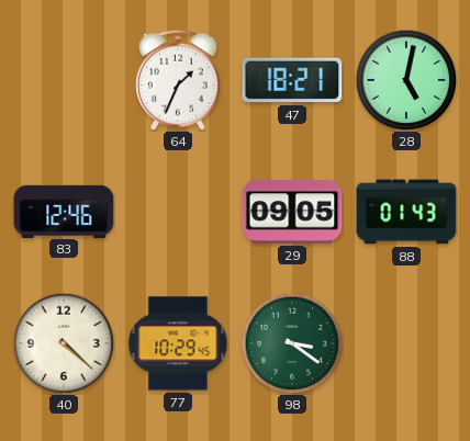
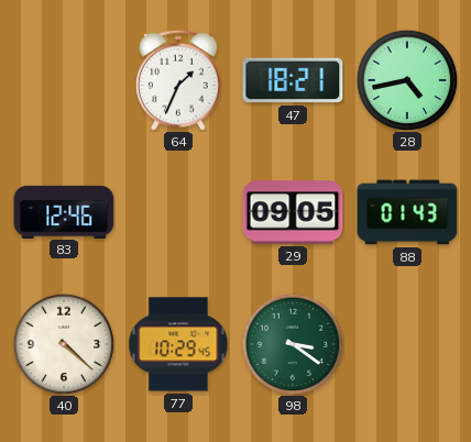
28: 5:02 -> 4:43 (407, 80)
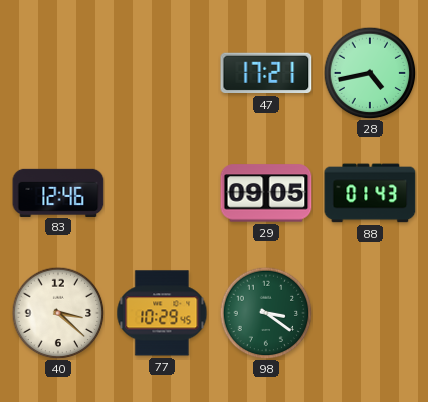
64: 1:34 -> none (178, 80)
47: 18:21 -> 17:21 (266, 73)
40: 4:22 -> 3:22 (58, 313)
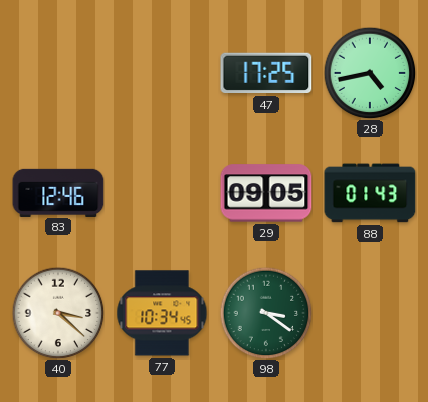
47: 17:21 -> 17:25 (266, 73)
77: 10:29 -> 10:34 (162, 313)
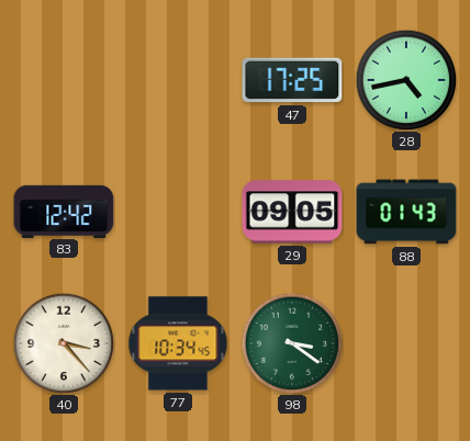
83: 12:46 -> 12:42 (64, 211)
40: 3:22 -> 3:23 (64, 343)
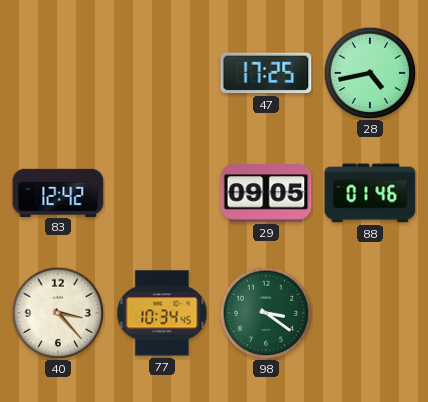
88: 01:43 -> 01:46 (370, 193)
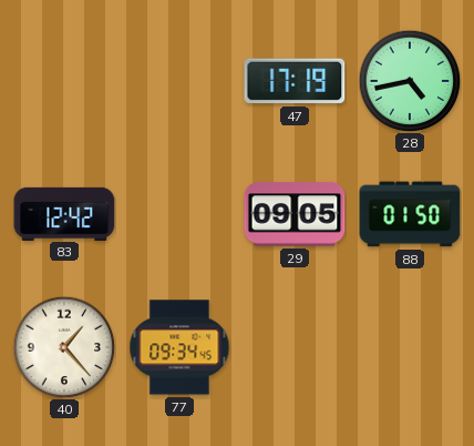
47: 17:25 -> 17:19 (295, 81)
88: 01:46 -> 01:50 (410, 214)
40: 3:23 -> 1:23 (64, 347)
77: 10:34 -> 09:34 (179, 347)
98: 3:21 -> none (266, 313)
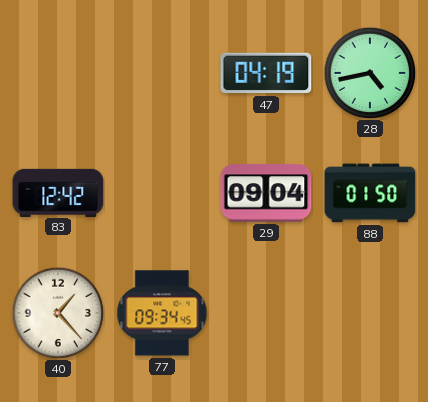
47: 17:19 -> 04:19 (266, 73)
29: 09:05 -> 09:04 (266, 193)
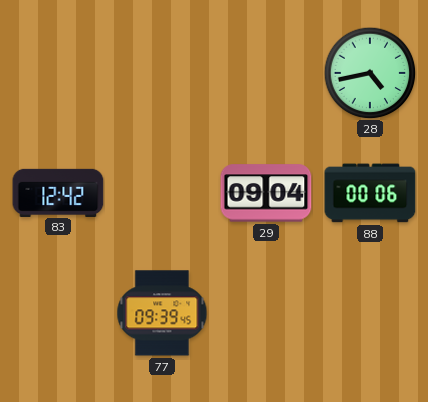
47: 04:19 -> none (266, 73)
88: 01:50 -> 00:06 (370, 193)
40: 1:23 -> none (58, 313)
77: 09:34 -> 09:39 (162, 313)
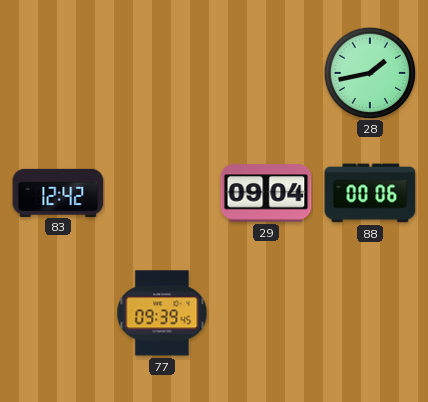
28: 4:43 -> 1:43 (370, 73)
